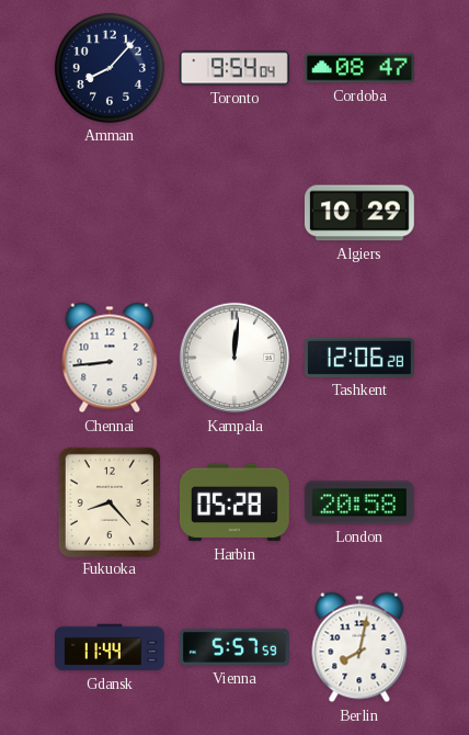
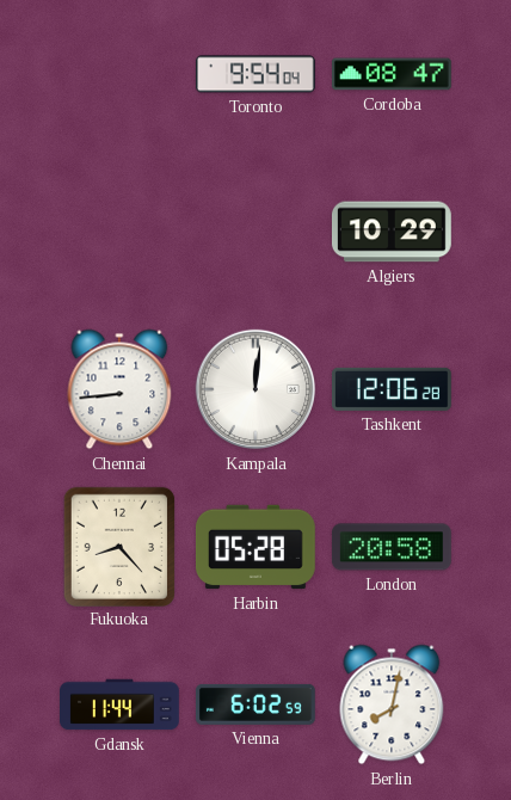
Amman: 8:07 -> none (110, 68)
Vienna: 5:57 -> 6:02 (255, 704)
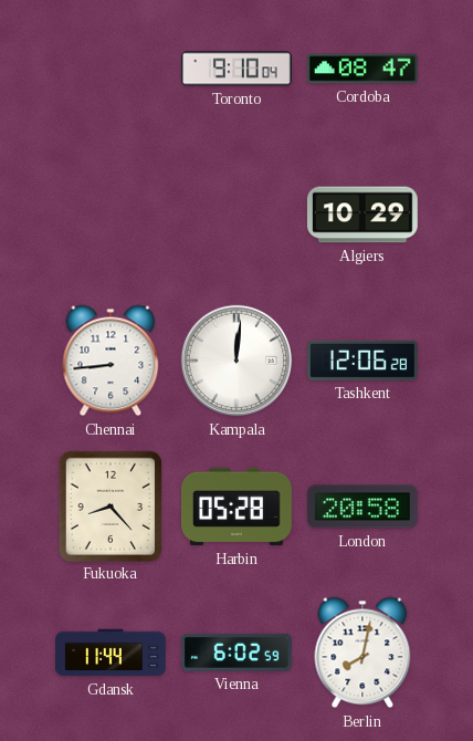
Toronto: 9:54 -> 9:10 (236, 69)
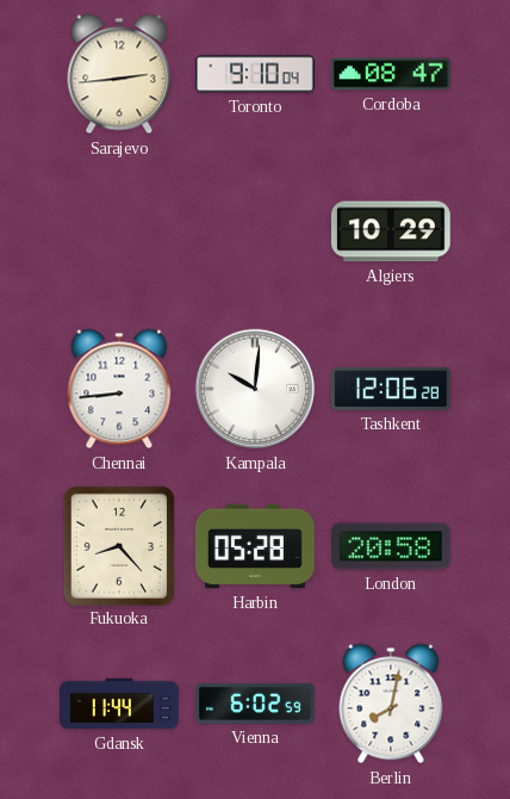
Sarajevo: none -> 2:44 (119, 74)
Kampala: 12:01 -> 10:01 (255, 389)
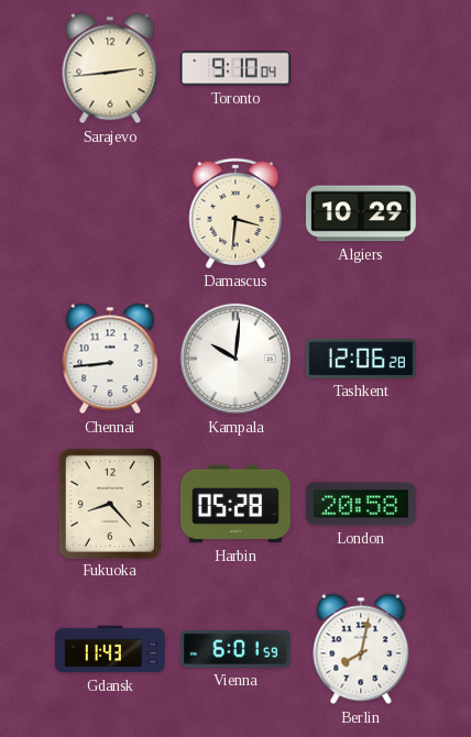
Cordoba: 08:47 -> none (391, 74)
Damascus: none -> 3:31 (235, 213)
Gdansk: 11:44 -> 11:43 (111, 649)
Vienna: 6:02 -> 6:01 (235, 649)
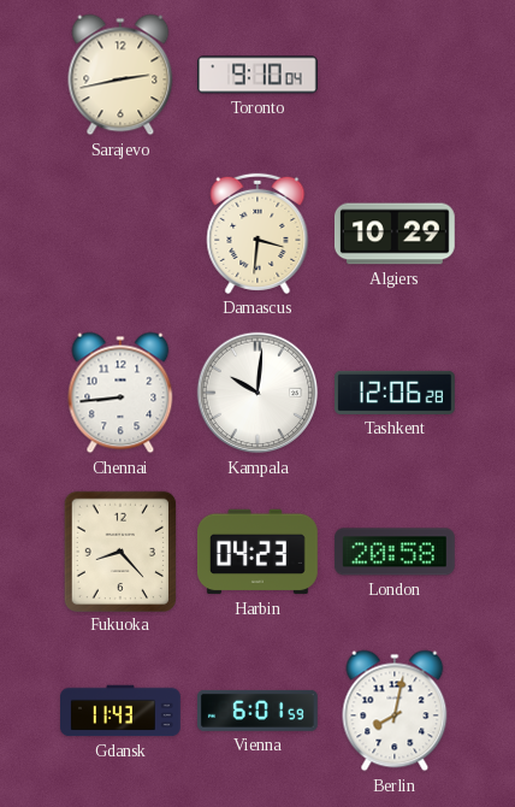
Sarajevo: 2:44 -> 2:43 (120, 75)
Harbin: 05:28 -> 04:23 (257, 552)
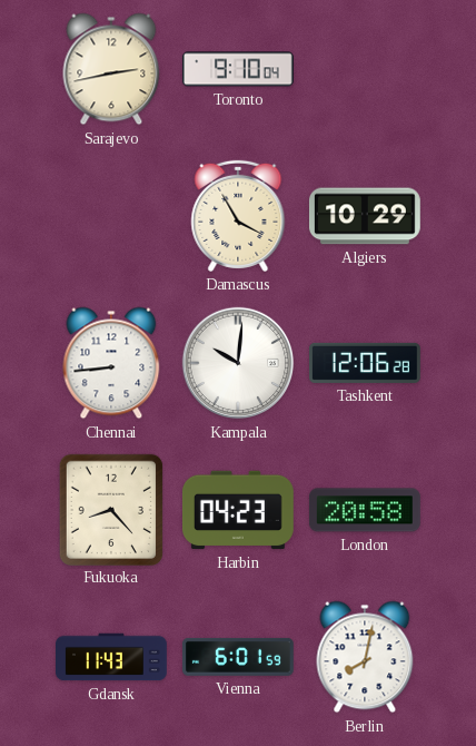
Damascus: 3:31 -> 3:55 (238, 216)
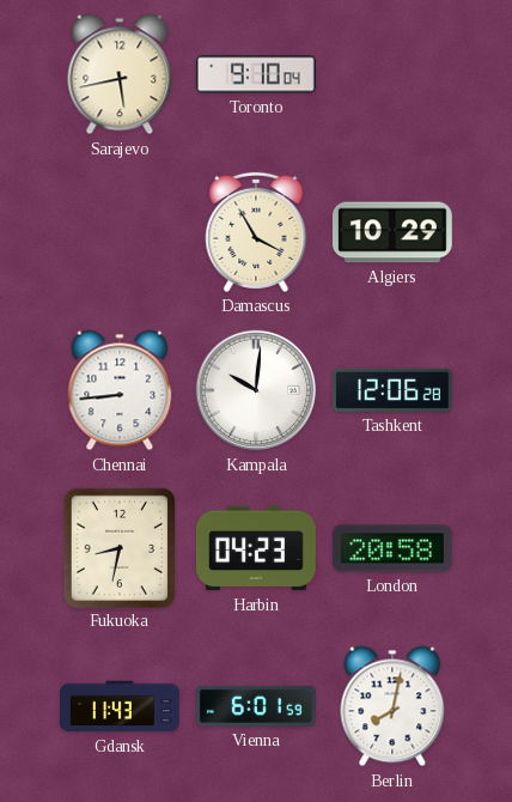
Sarajevo: 2:43 -> 5:43 (120, 74)
Fukuoka: 8:23 -> 8:32 (120, 547)
